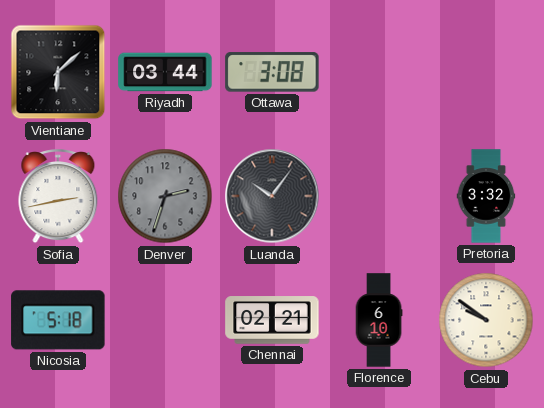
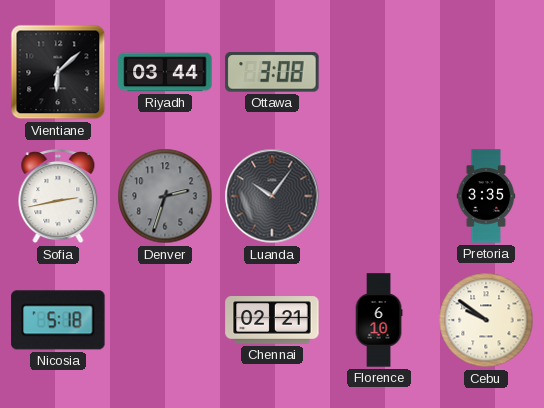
Pretoria: 3:32 -> 3:35 (486, 196)
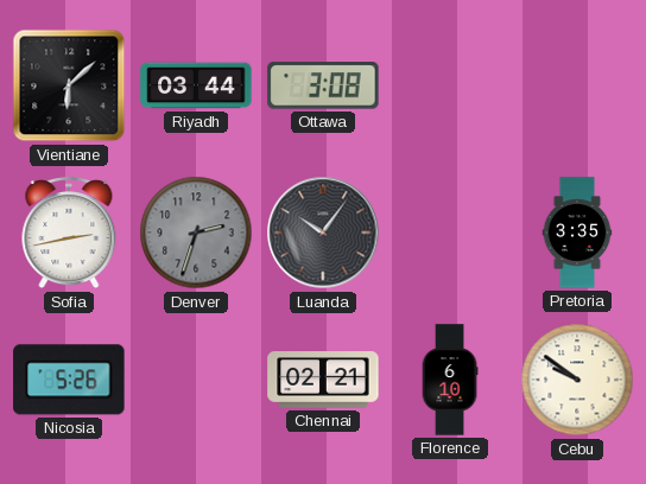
Nicosia: 5:18 -> 5:26 (69, 380)
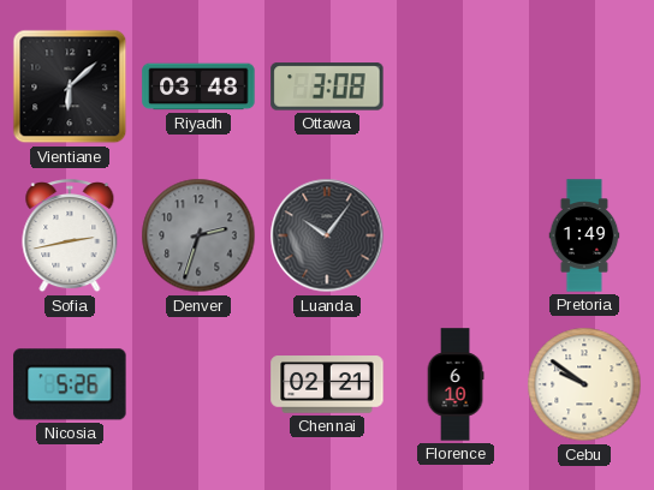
Riyadh: 03:44 -> 03:48 (198, 86)
Pretoria: 3:35 -> 1:49 (584, 235)
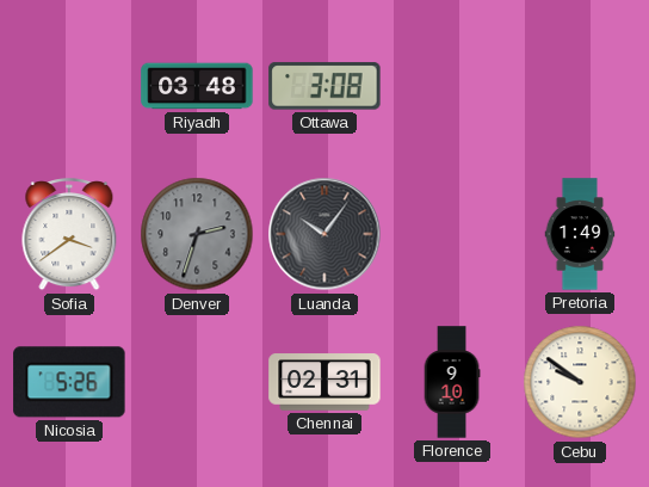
Vientiane: 6:08 -> none (70, 86)
Sofia: 2:43 -> 3:39 (69, 235)
Chennai: 02:21 -> 02:31 (324, 382)
Florence: 6:10 -> 9:10 (452, 382)
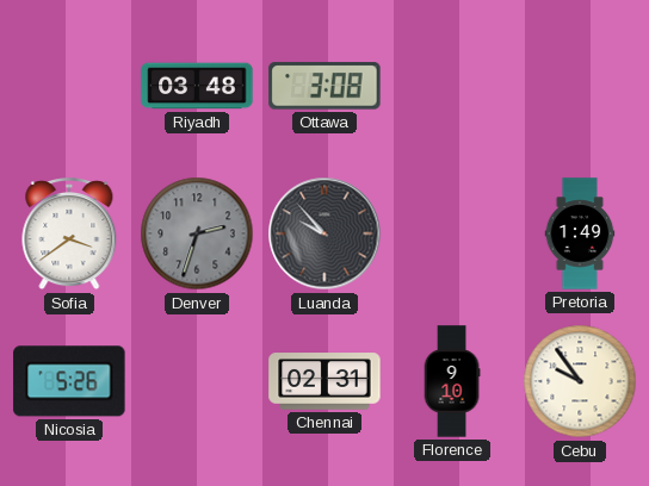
Luanda: 10:06 -> 9:53 (324, 233)
Cebu: 9:51 -> 9:54 (580, 381)
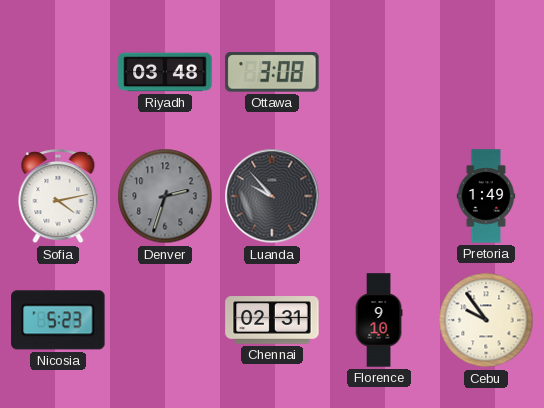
Sofia: 3:39 -> 4:13 (58, 197)
Nicosia: 5:26 -> 5:23 (58, 320)
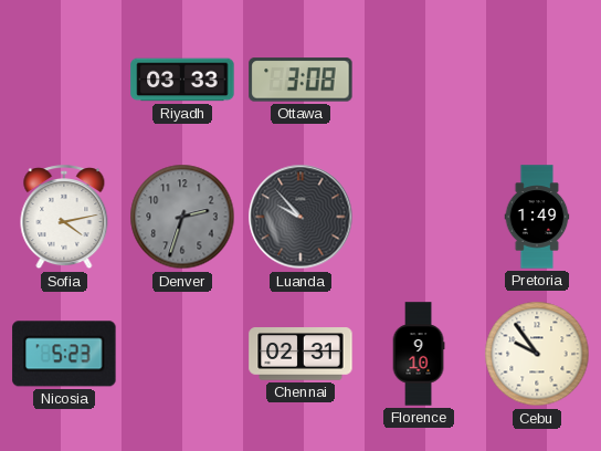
Riyadh: 03:48 -> 03:33 (182, 80)
